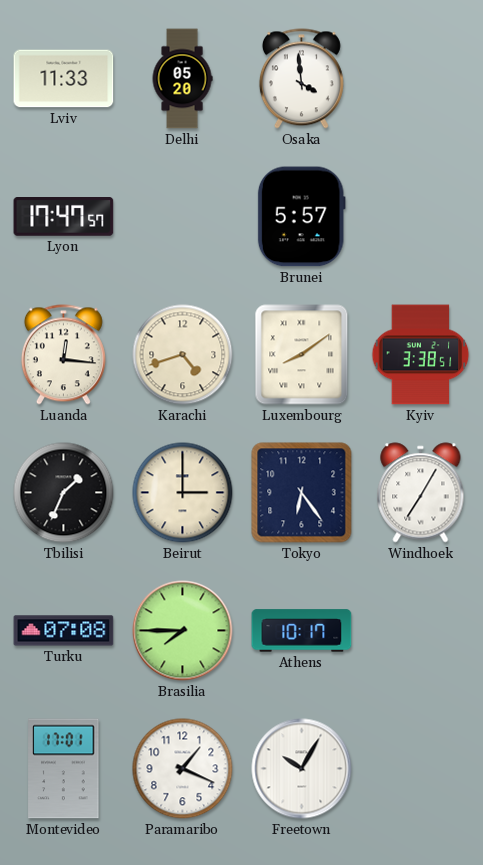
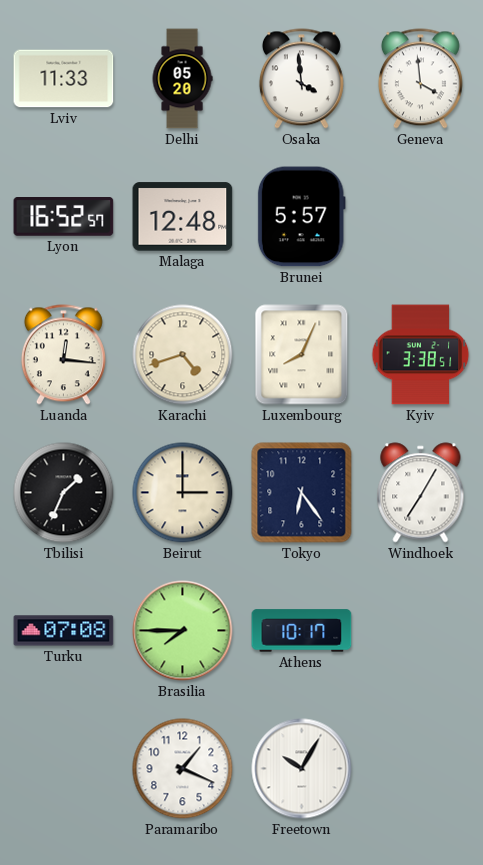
Geneva: none -> 3:59 (420, 79)
Lyon: 17:47 -> 16:52 (64, 217)
Malaga: none -> 12:48 (183, 217)
Luxembourg: 8:09 -> 8:04 (302, 355)
Montevideo: 17:01 -> none (64, 769)
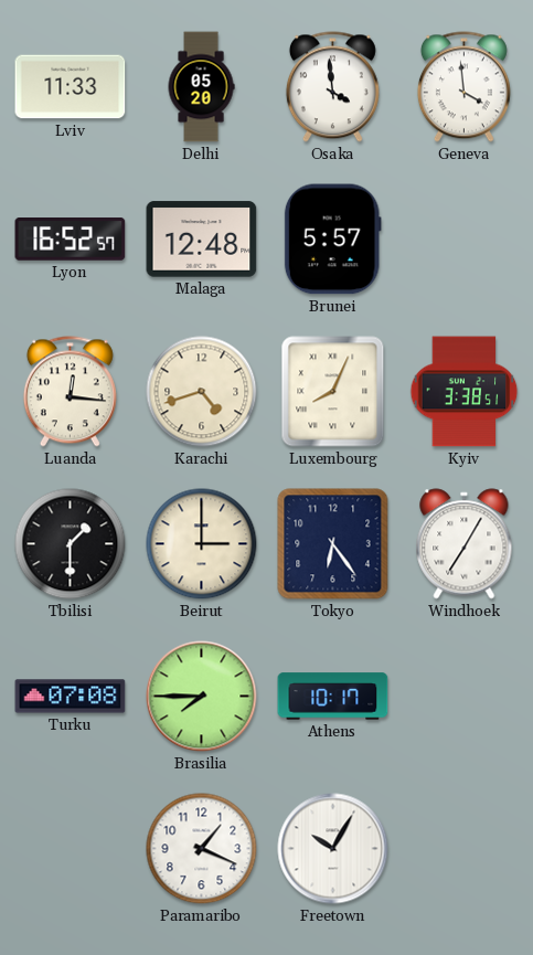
Tbilisi: 1:34 -> 1:30 (71, 544)
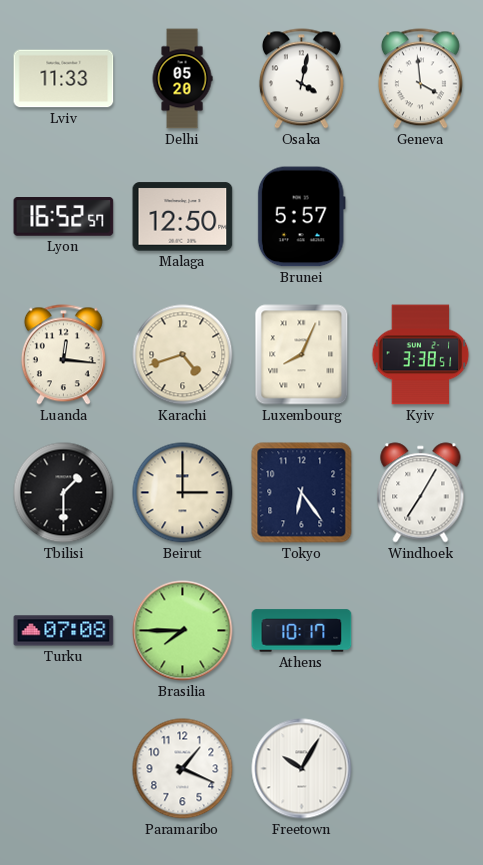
Osaka: 3:59 -> 4:02 (301, 79)
Malaga: 12:48 -> 12:50 (183, 217)
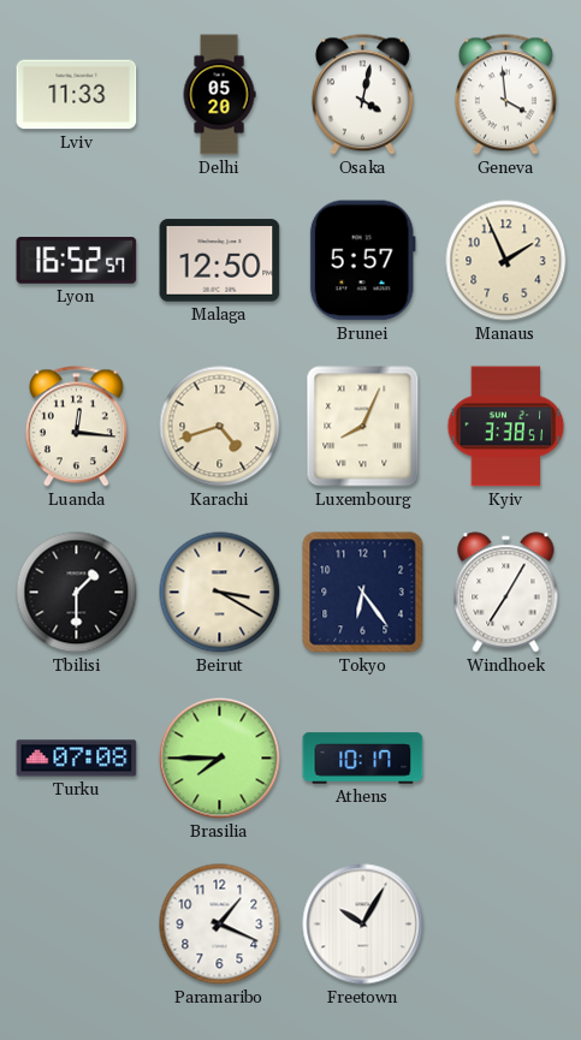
Manaus: none -> 1:56 (506, 261)
Beirut: 3:00 -> 3:20 (220, 593)
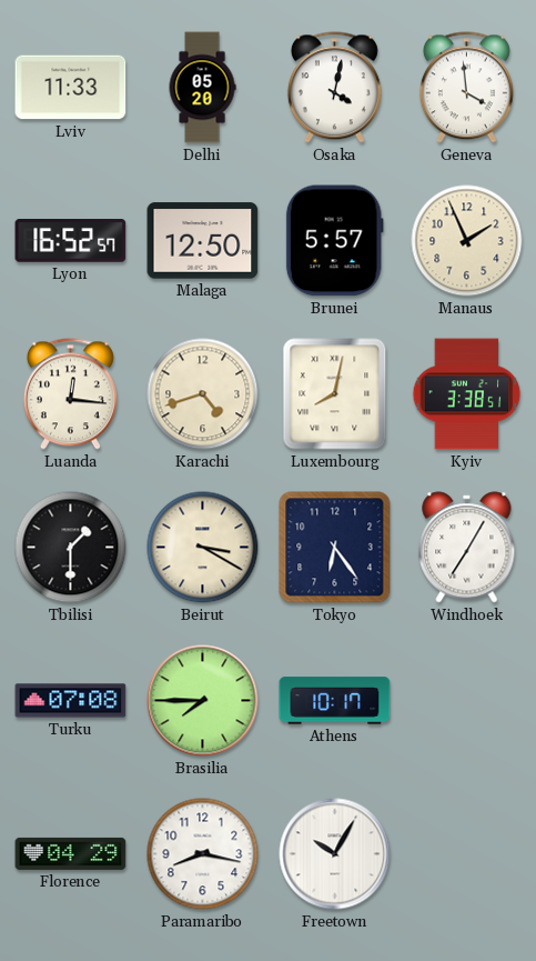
Luxembourg: 8:04 -> 8:02 (335, 394)
Florence: none -> 04:29 (71, 853)
Paramaribo: 1:19 -> 8:17 (203, 854)
